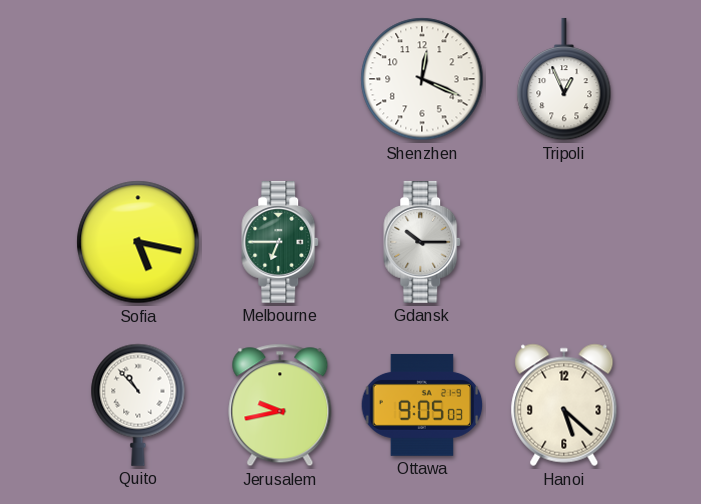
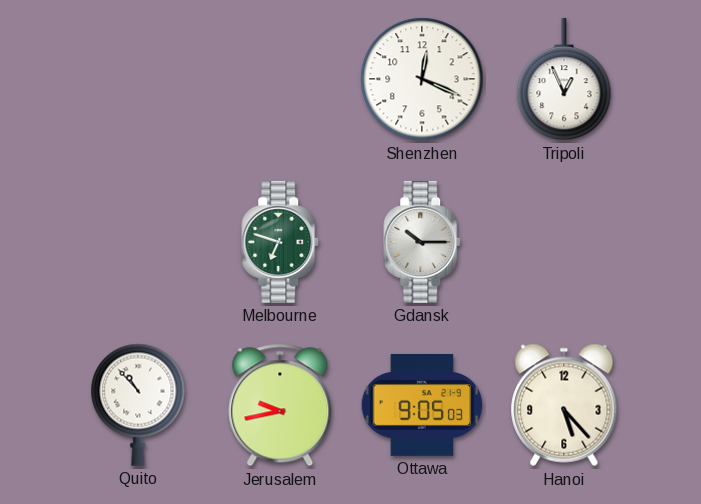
Sofia: 5:17 -> none (138, 242)
Melbourne: 6:45 -> 6:48 (281, 242)
Hanoi: 5:22 -> 5:23 (564, 405)
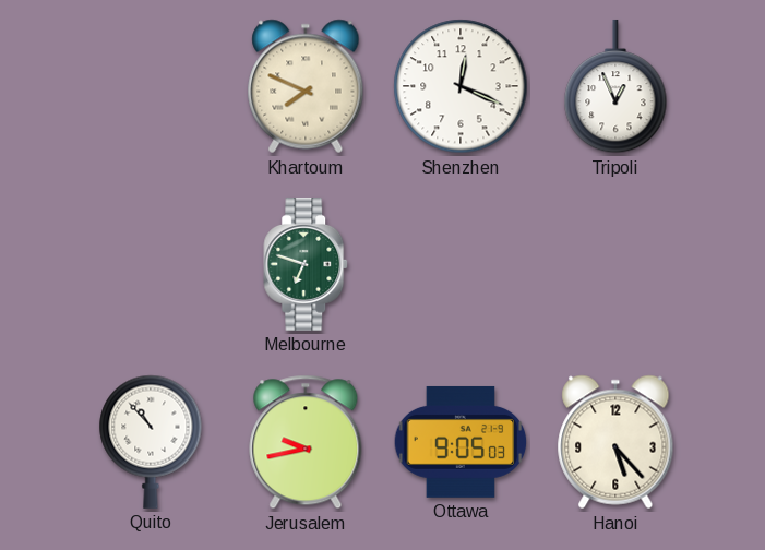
Khartoum: none -> 7:49 (306, 86)
Gdansk: 10:15 -> none (423, 242)
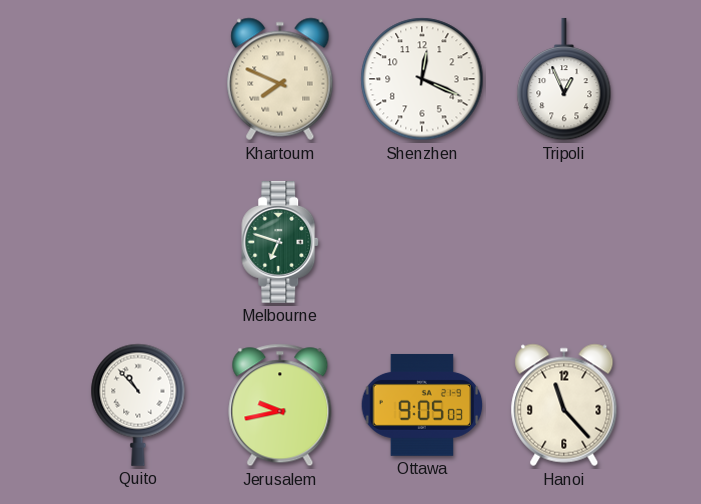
Hanoi: 5:23 -> 11:23 (564, 405)
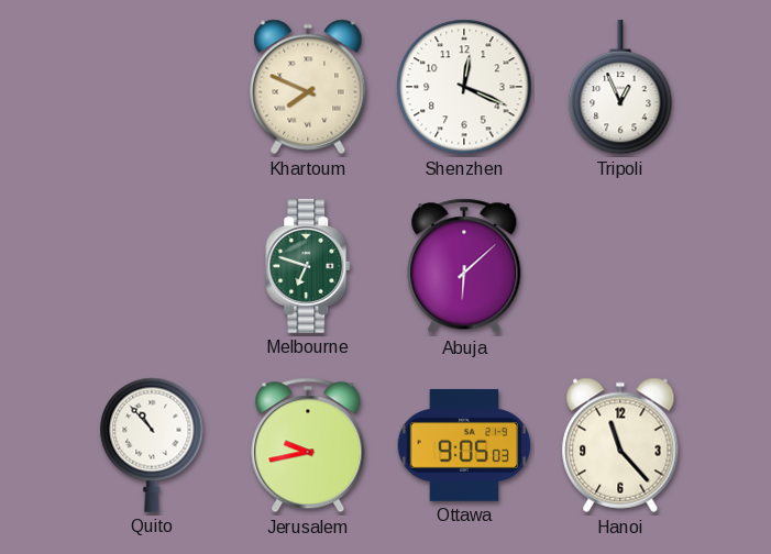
Abuja: none -> 6:08 (464, 266)
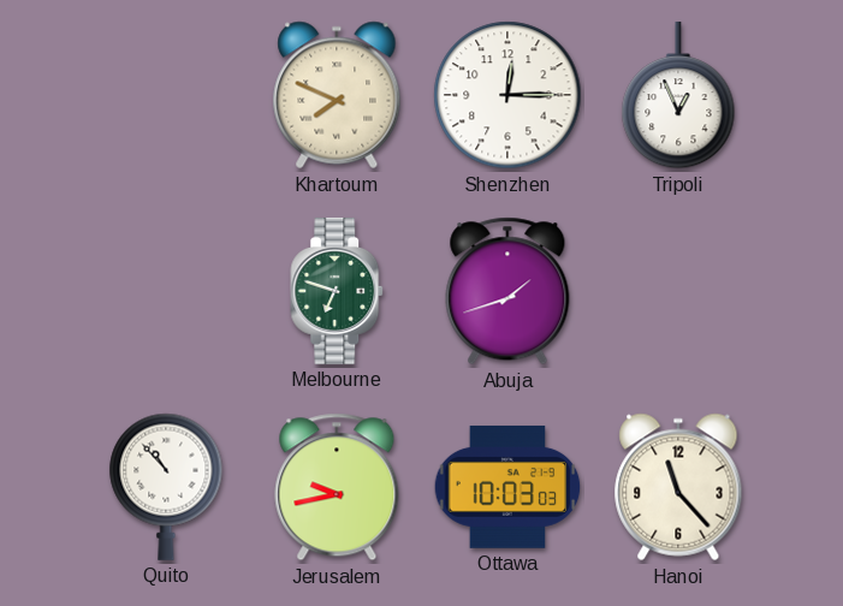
Shenzhen: 12:19 -> 12:15 (507, 95)
Abuja: 6:08 -> 1:42 (507, 291)
Ottawa: 9:05 -> 10:03 (507, 487)
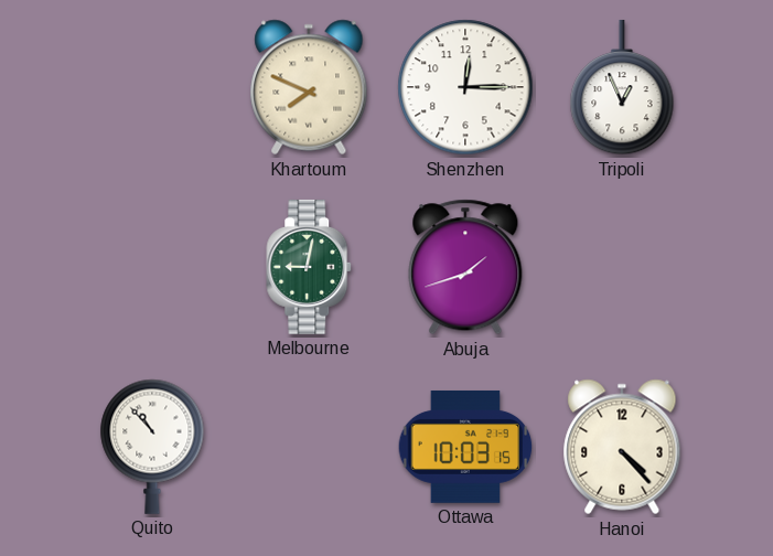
Melbourne: 6:48 -> 9:02 (310, 267)
Jerusalem: 9:43 -> none (337, 487)
Ottawa: 10:03:03 -> 10:03:15 (465, 447)
Hanoi: 11:23 -> 4:23 (622, 447)
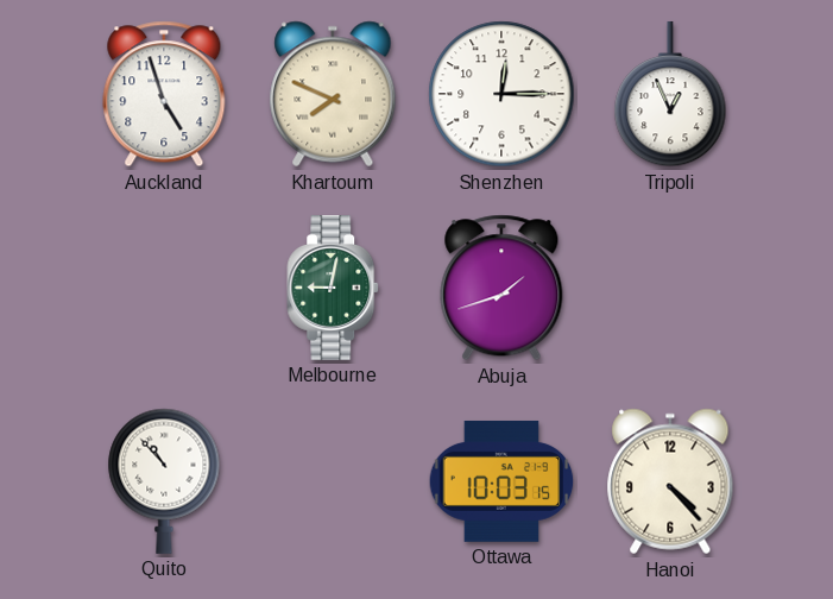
Auckland: none -> 4:57 (164, 94)
